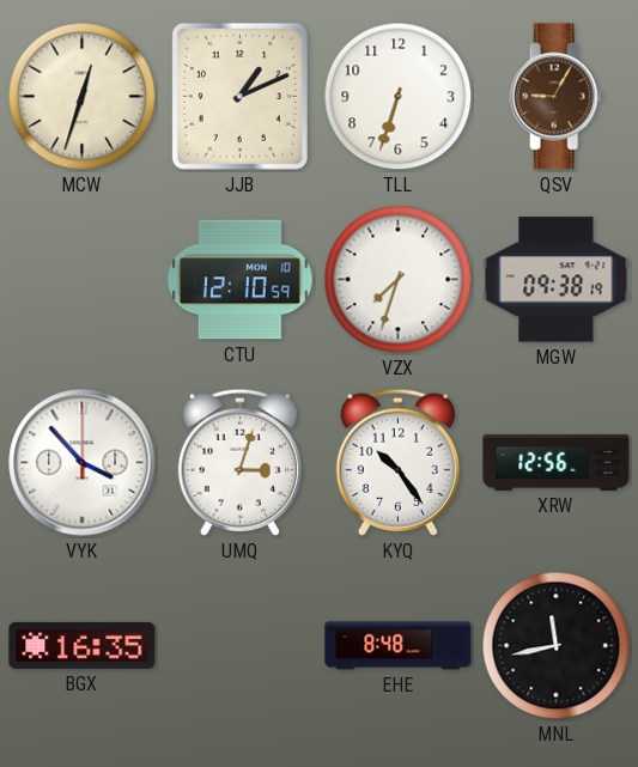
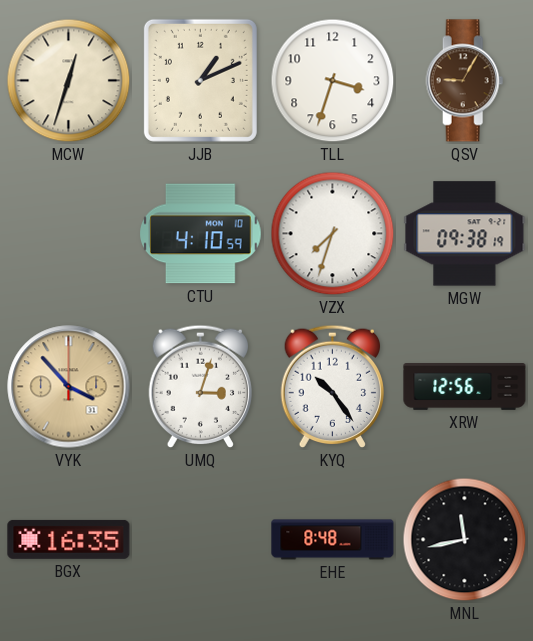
TLL: 6:33 -> 3:33 (333, 81)
CTU: 12:10 -> 4:10 (201, 234)
VYK dial: white -> champagne (69, 387)
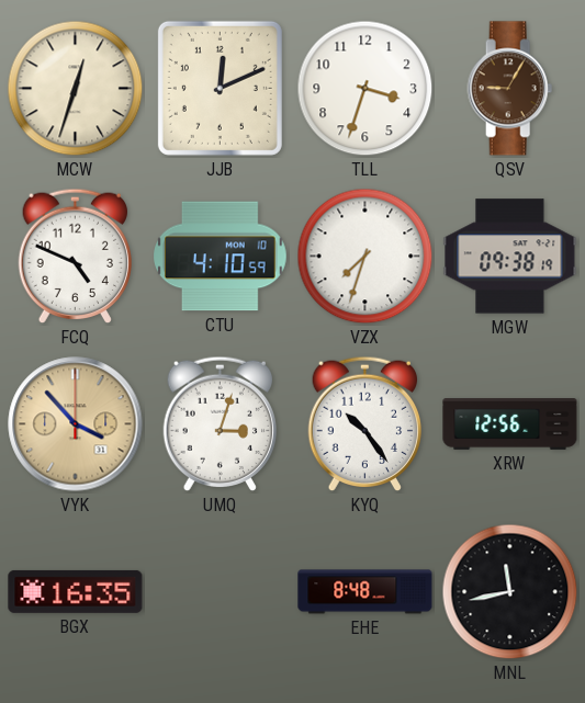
JJB: 1:11 -> 12:11 (220, 88)
FCQ: none -> 4:49 (75, 257)
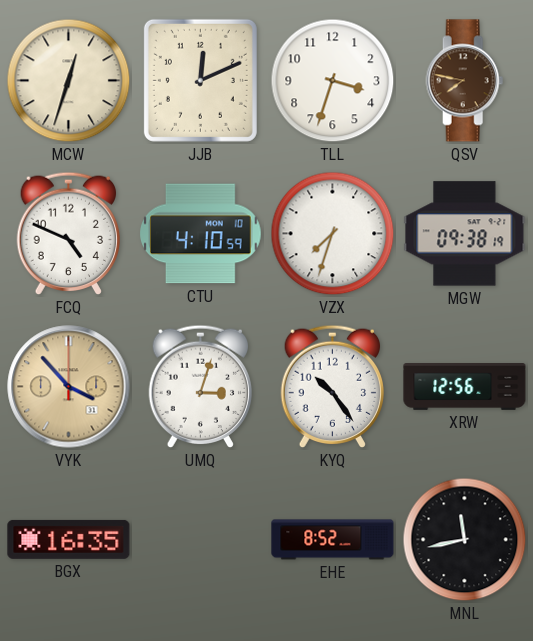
QSV: 9:05 -> 7:47 (465, 81)
EHE: 8:48 -> 8:52 (333, 540)
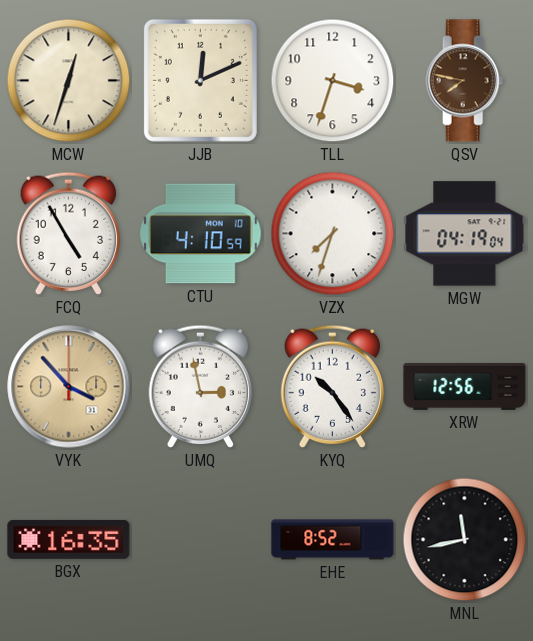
FCQ: 4:49 -> 4:55 (68, 234)
MGW: 09:38 -> 04:19 (465, 234)
UMQ: 3:03 -> 2:58 (200, 387)
